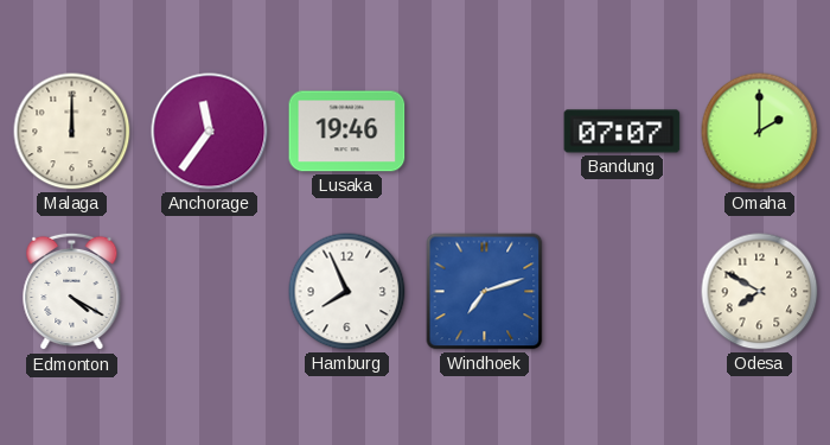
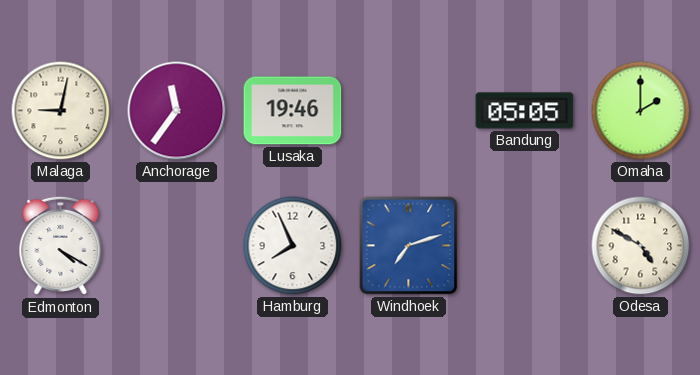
Malaga: 12:00 -> 9:02 (61, 111)
Bandung: 07:07 -> 05:05 (525, 111)
Odesa: 7:50 -> 4:50 (641, 246)
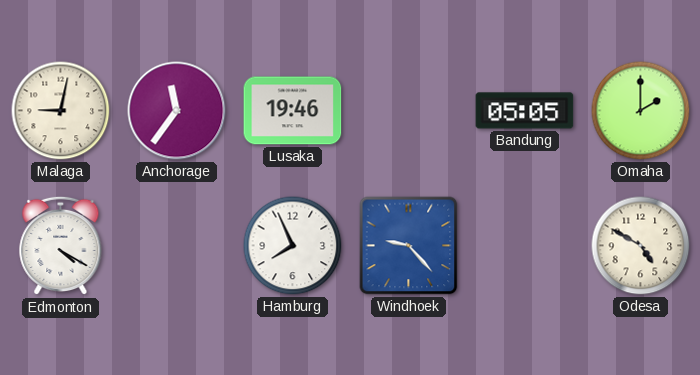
Windhoek: 7:12 -> 9:23 (409, 246)
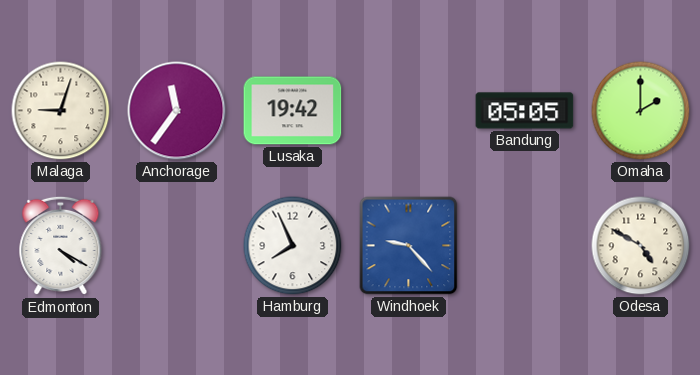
Malaga: 9:02 -> 9:03 (61, 111)
Lusaka: 19:46 -> 19:42 (293, 111)
